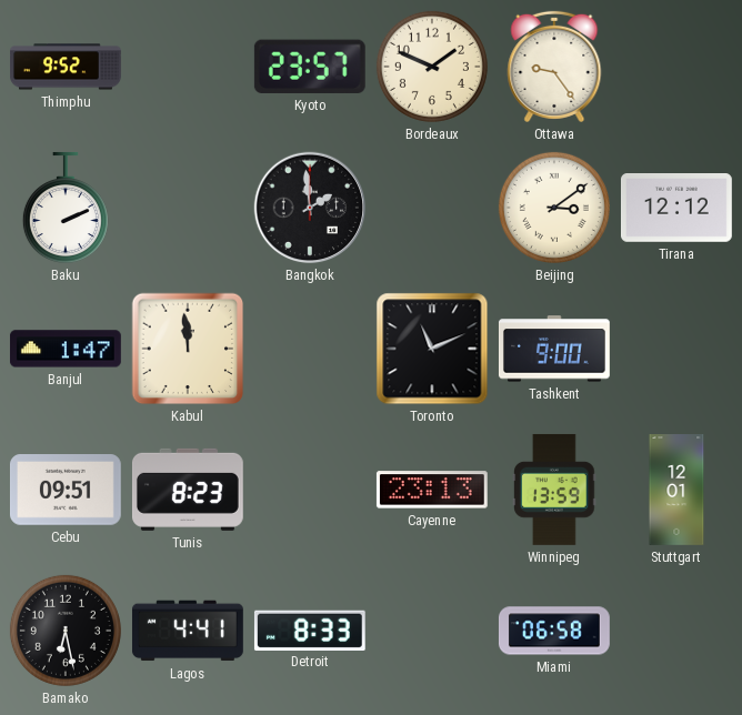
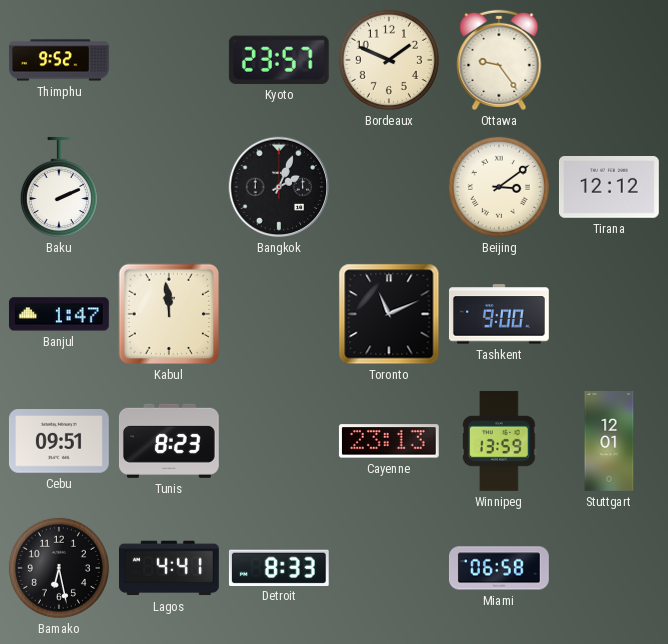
Bangkok: 1:59 -> 2:04 (279, 187)
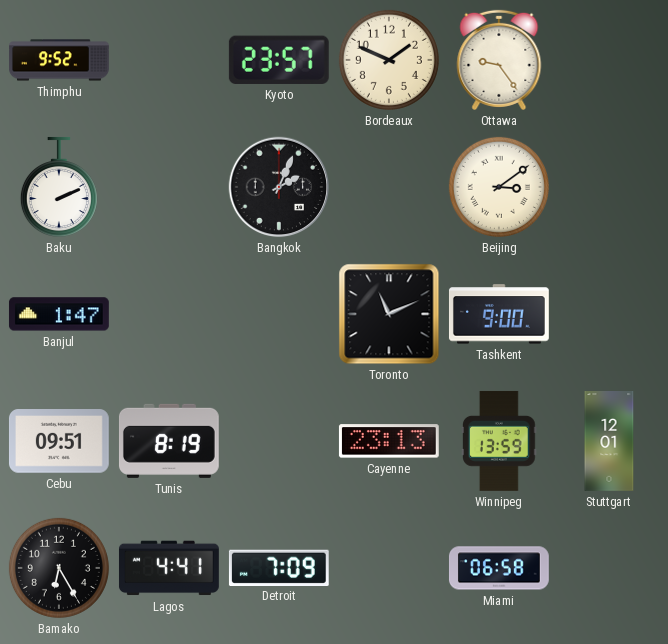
Tirana: 12:12 -> none (609, 188)
Kabul: 11:59 -> none (169, 314)
Tunis: 8:23 -> 8:19 (169, 441)
Bamako: 6:28 -> 6:25 (59, 568)
Detroit: 8:33 -> 7:09 (279, 567)
